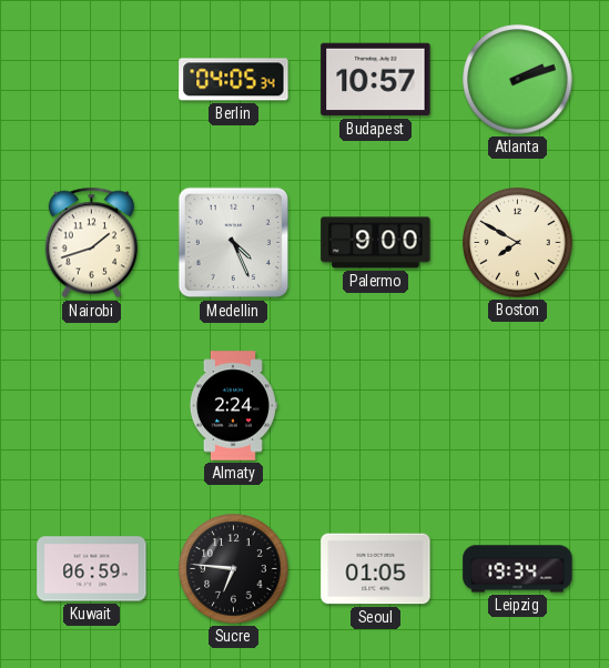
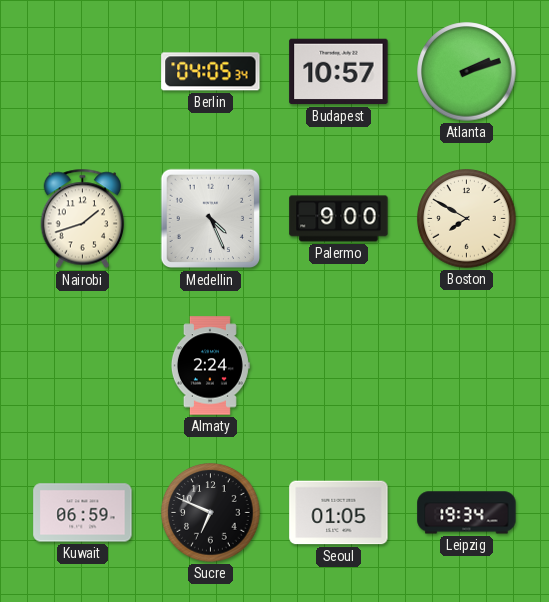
Sucre: 6:46 -> 6:49 (211, 513)
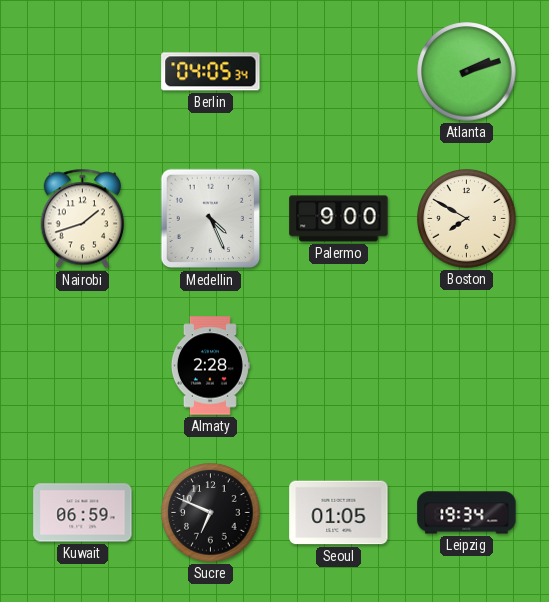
Budapest: 10:57 -> none (339, 72)
Almaty: 2:24 -> 2:28 (210, 366)
